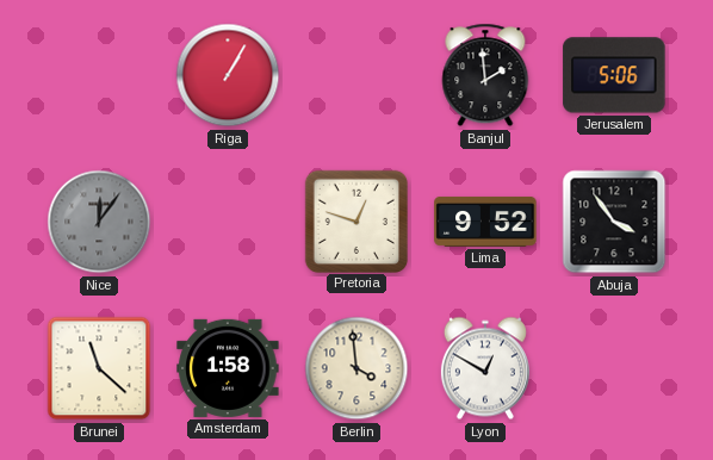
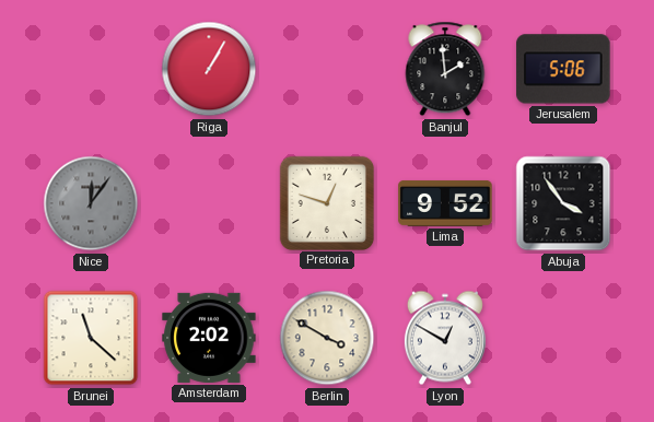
Amsterdam: 1:58 -> 2:02 (209, 338)
Berlin: 3:59 -> 3:50 (327, 338)
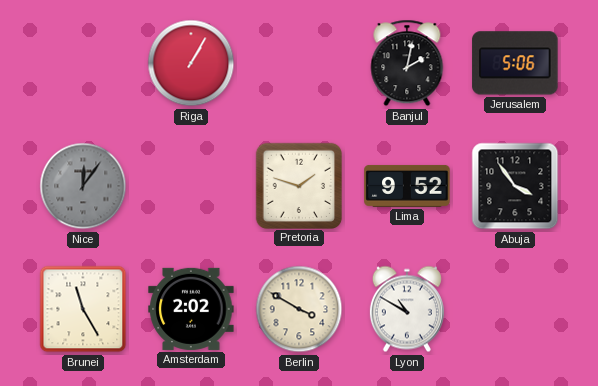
Banjul: 1:59 -> 2:02 (407, 63)
Pretoria: 12:48 -> 1:48 (298, 185)
Brunei: 11:22 -> 11:25 (83, 309)
Lyon: 12:50 -> 10:50 (407, 309)
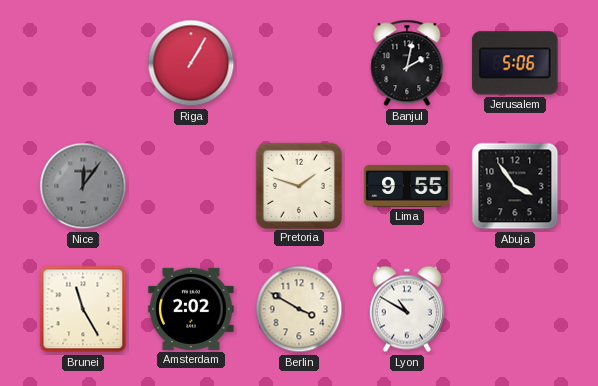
Lima: 9:52 -> 9:55 (407, 186)
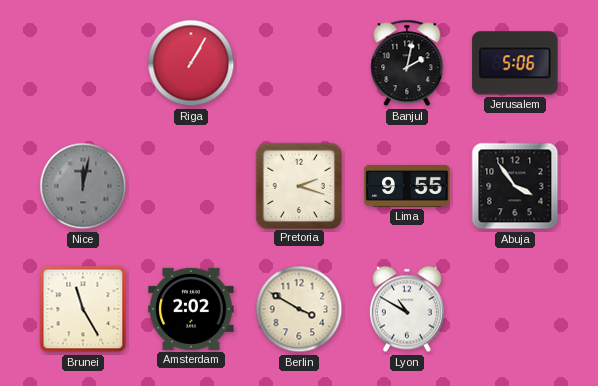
Nice: 12:06 -> 12:02 (83, 186)
Pretoria: 1:48 -> 2:18 (298, 185)
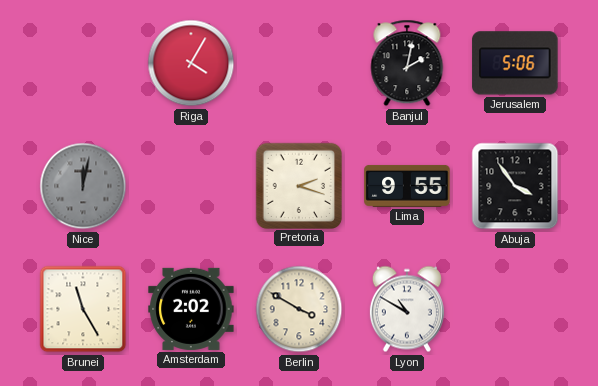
Riga: 1:05 -> 4:05 (191, 63)
